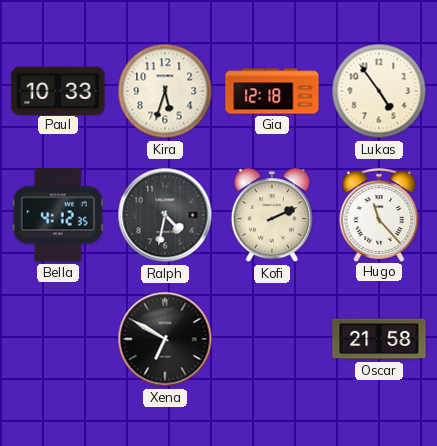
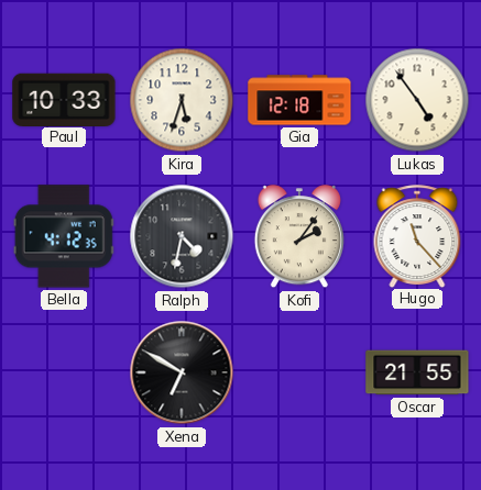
Kofi: 2:11 -> 2:06 (299, 237)
Oscar: 21:58 -> 21:55 (417, 372)
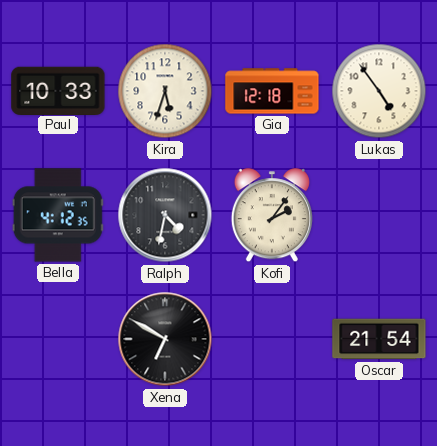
Hugo: 11:23 -> none (417, 236)
Oscar: 21:55 -> 21:54 (379, 339)
